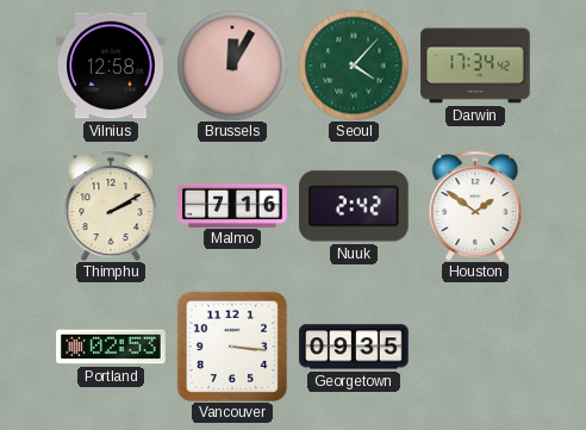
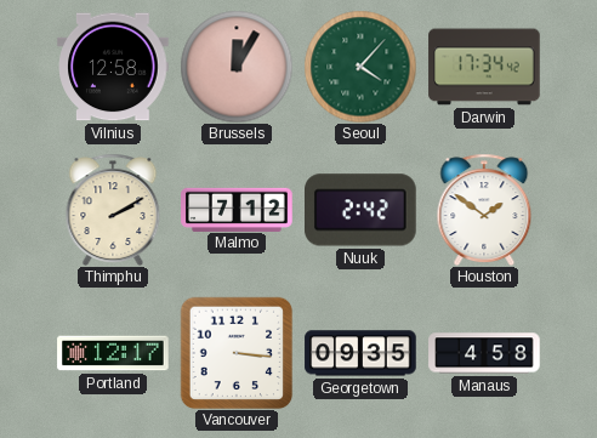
Malmo: 7:16 -> 7:12 (237, 209)
Portland: 02:53 -> 12:17 (113, 353)
Manaus: none -> 4:58 (484, 353)
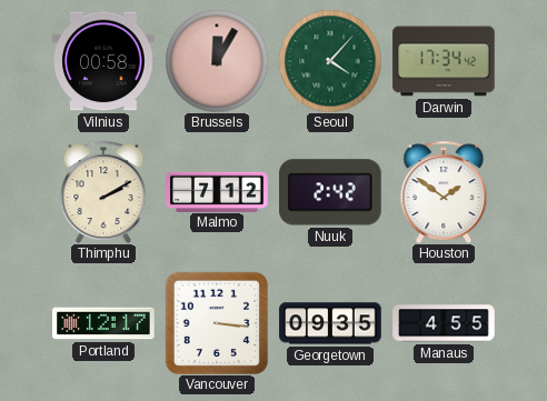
Vilnius: 12:58 -> 00:58 (103, 61)
Manaus: 4:58 -> 4:55 (444, 323)
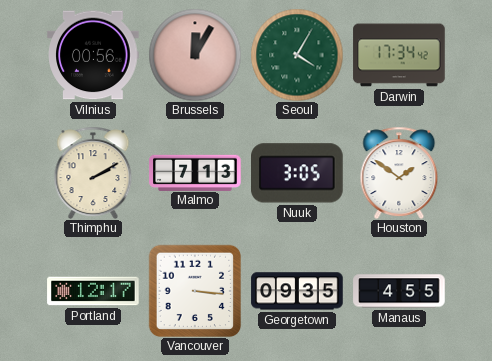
Vilnius: 00:58 -> 00:56 (93, 55)
Seoul: 4:07 -> 4:05 (297, 55)
Malmo: 7:12 -> 7:13 (195, 172)
Nuuk: 2:42 -> 3:05 (298, 173)
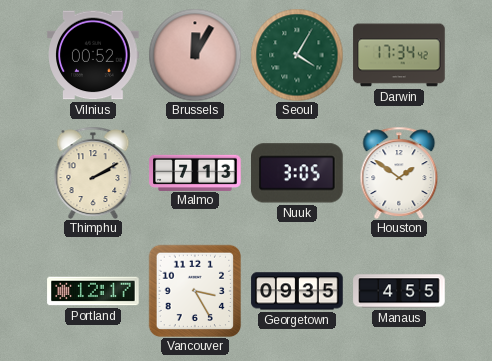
Vilnius: 00:56 -> 00:52 (93, 55)
Vancouver: 3:16 -> 3:25 (195, 291)
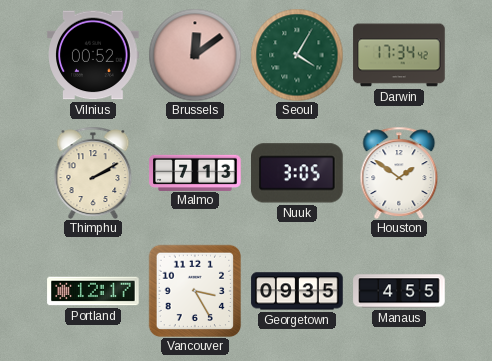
Brussels: 12:05 -> 12:09 (195, 55)
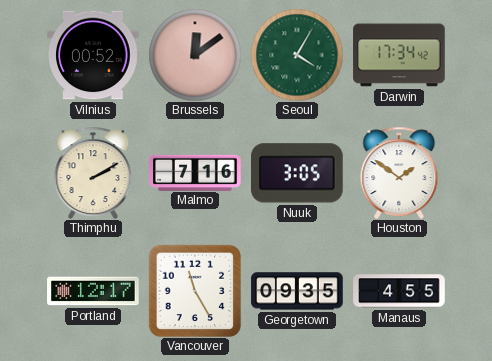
Malmo: 7:13 -> 7:16 (195, 172)
Vancouver: 3:25 -> 11:25 (195, 291)
